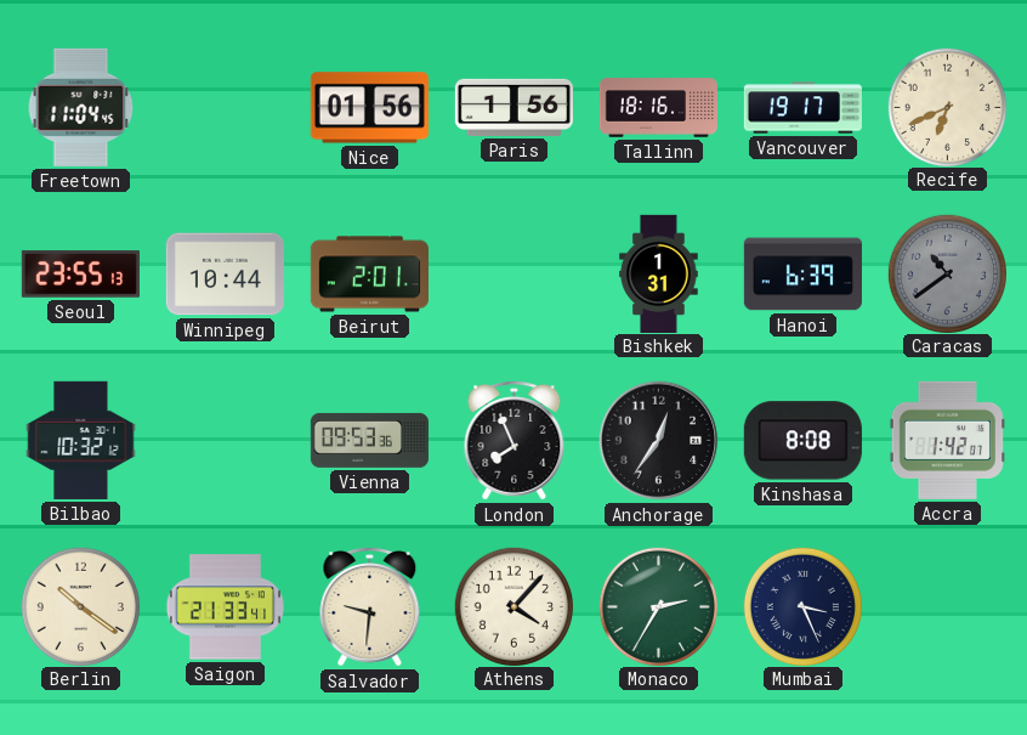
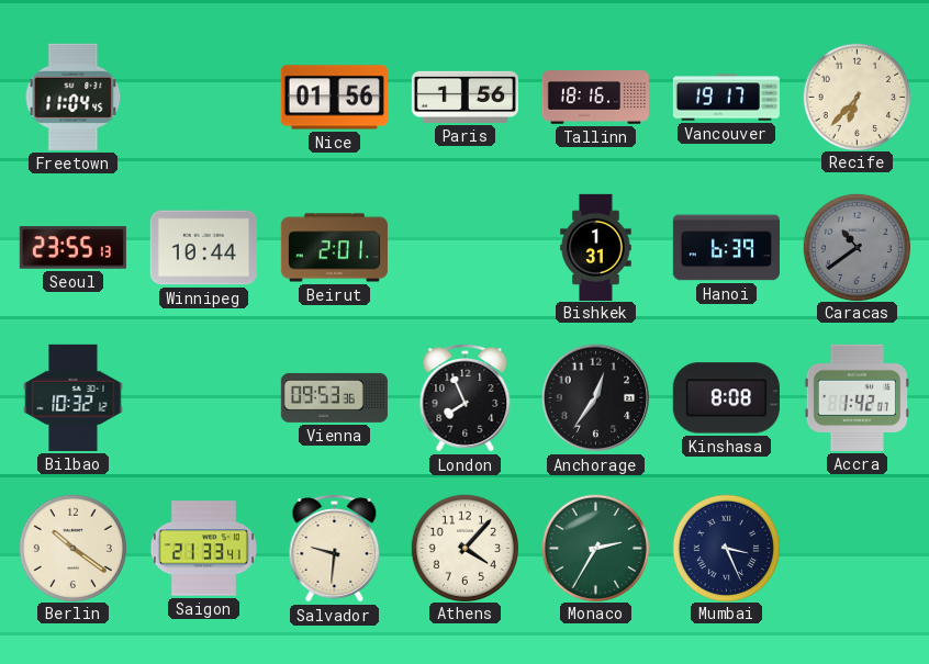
Recife: 6:41 -> 6:37 (857, 97)
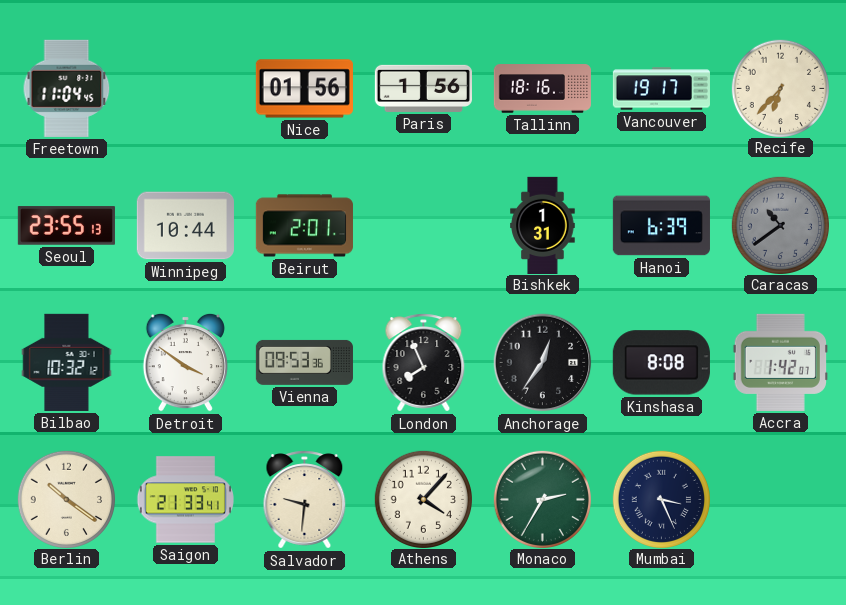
Detroit: none -> 3:51 (185, 362)
